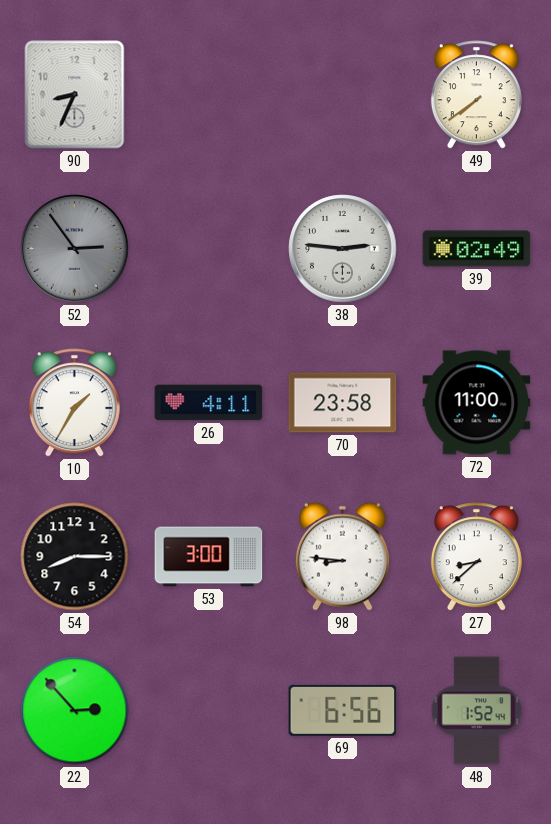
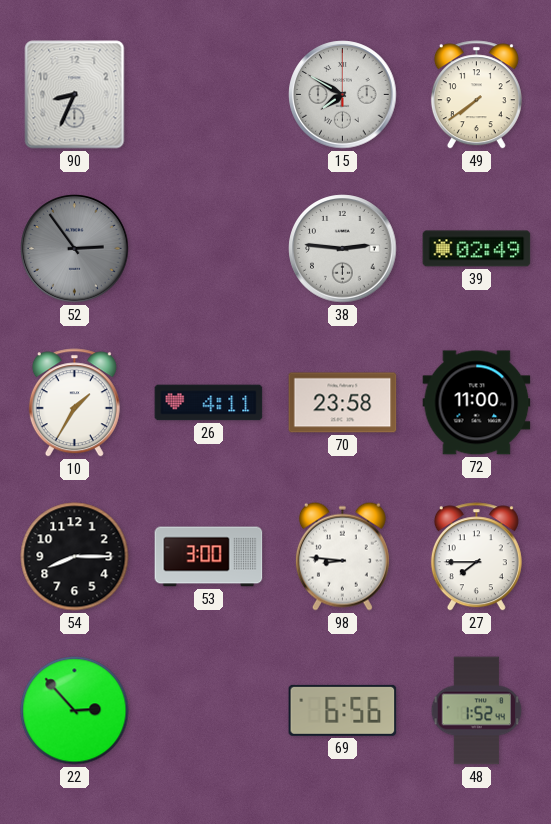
15: none -> 7:50 (343, 95)
27: 8:38 -> 7:45 (476, 557)
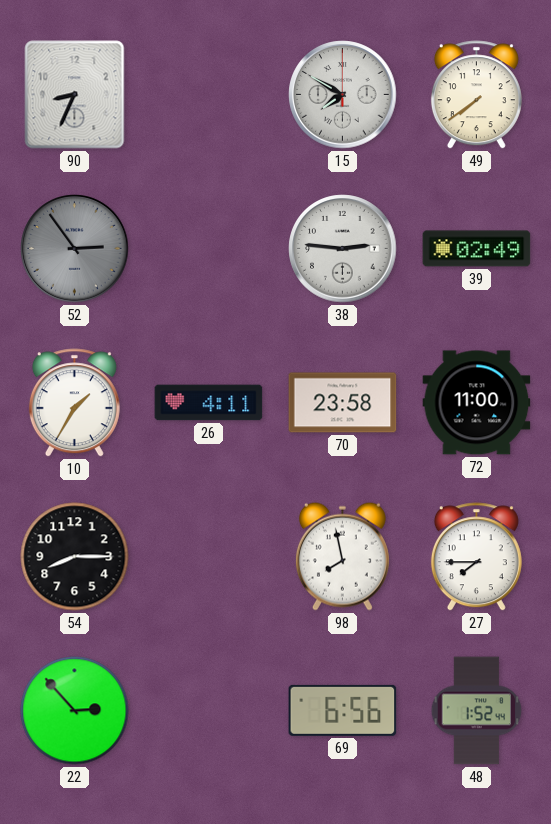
53: 3:00 -> none (209, 557)
98: 8:46 -> 7:58 (342, 556)
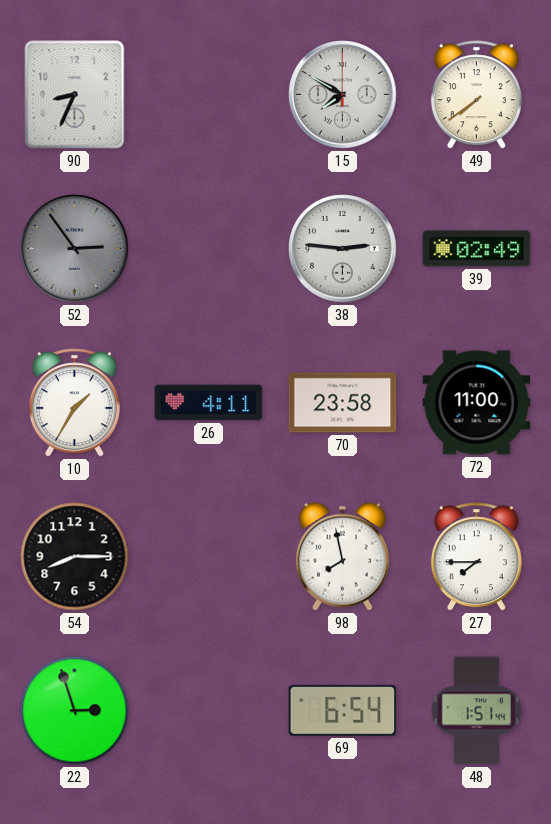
22: 2:53 -> 2:57 (75, 711)
69: 6:56 -> 6:54 (343, 710)
48: 1:52 -> 1:51 (477, 711)
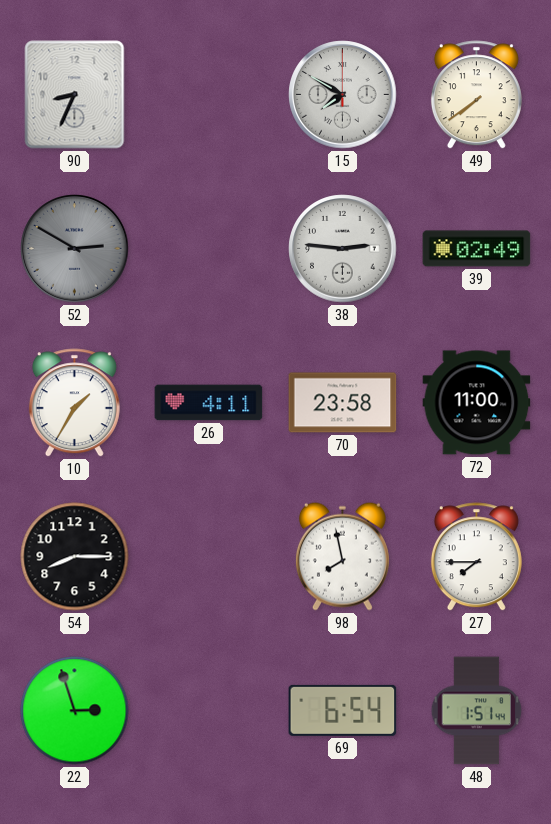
52: 2:54 -> 2:50 (75, 249)
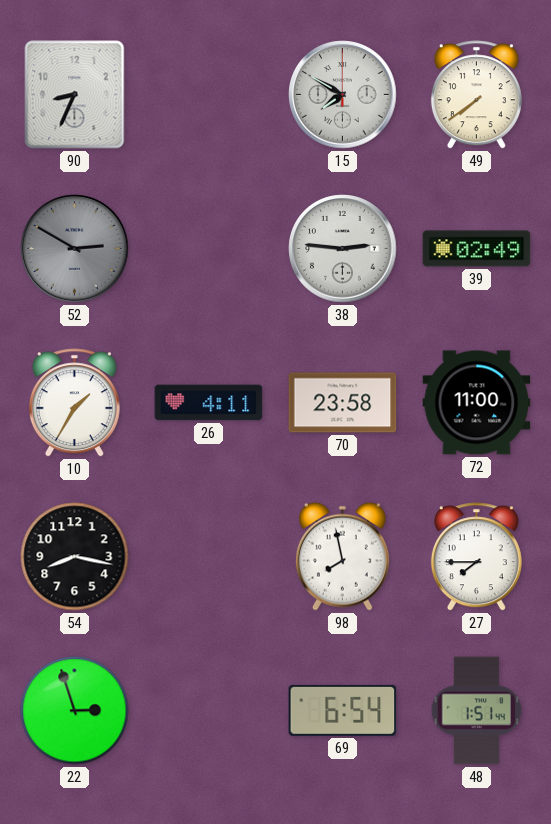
54: 8:15 -> 8:17 (75, 557)
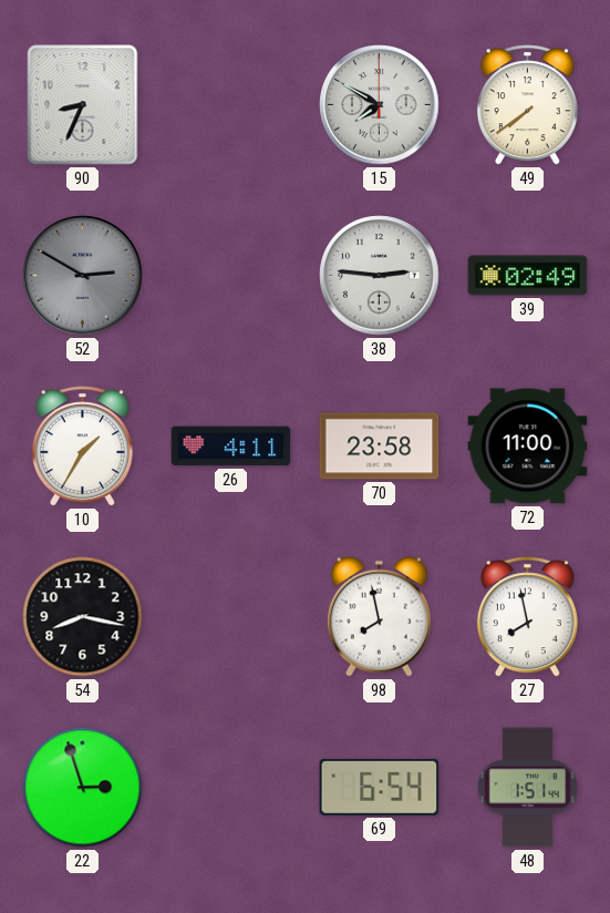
27: 7:45 -> 7:58 (527, 617)
